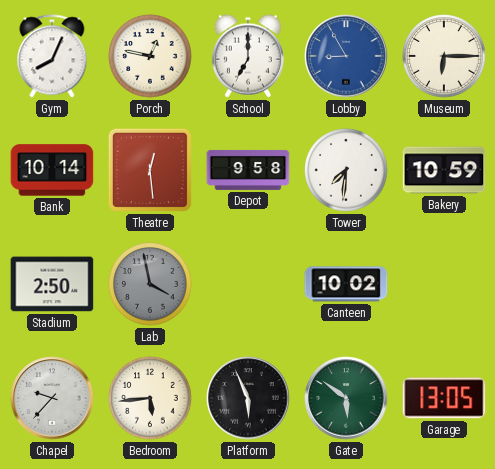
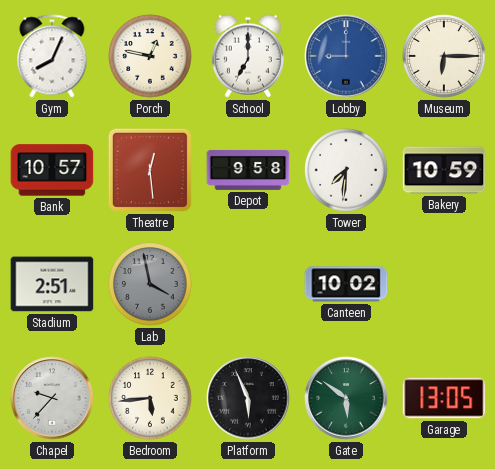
Lobby: 8:55 -> 9:00 (346, 56)
Bank: 10:14 -> 10:57 (52, 170)
Stadium: 2:50 -> 2:51 (52, 284)
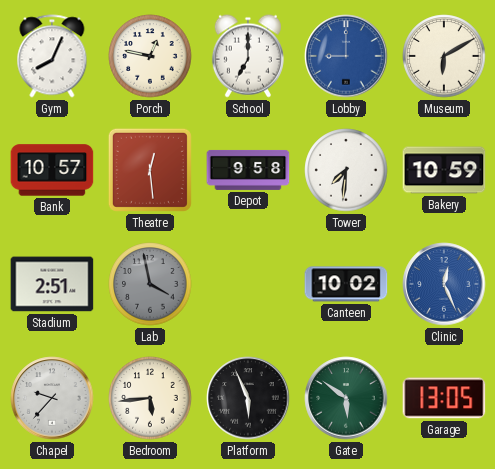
Museum: 6:15 -> 6:10 (444, 56)
Clinic: none -> 12:26 (444, 284)
